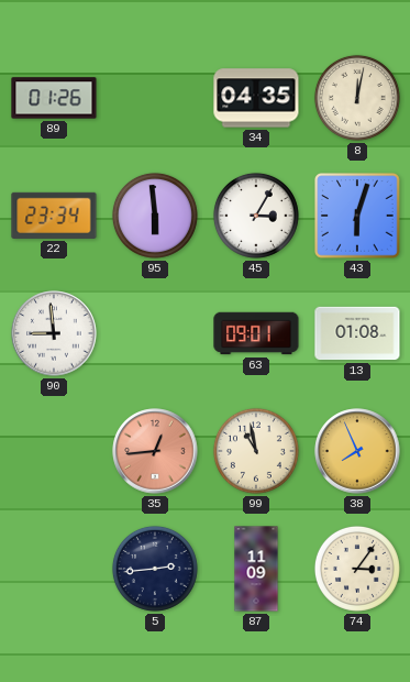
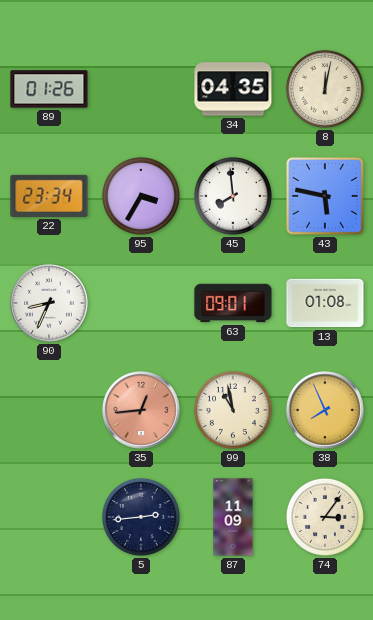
95: 5:59 -> 3:35 (141, 196)
45: 3:05 -> 7:59 (233, 196)
43: 6:03 -> 5:47 (325, 196)
90: 8:59 -> 8:34 (49, 303)
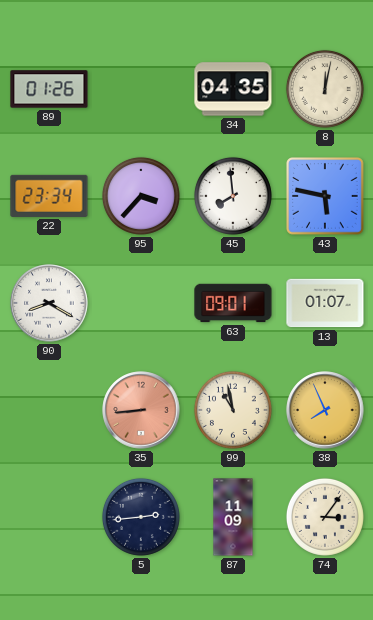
95: 3:35 -> 3:37 (141, 196)
90: 8:34 -> 8:20 (49, 303)
13: 01:08 -> 01:07 (325, 303)
35: 12:44 -> 8:44 (141, 410)
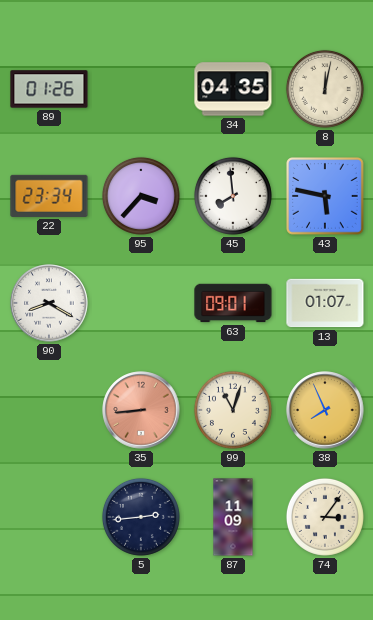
99: 10:58 -> 11:03 (233, 410)
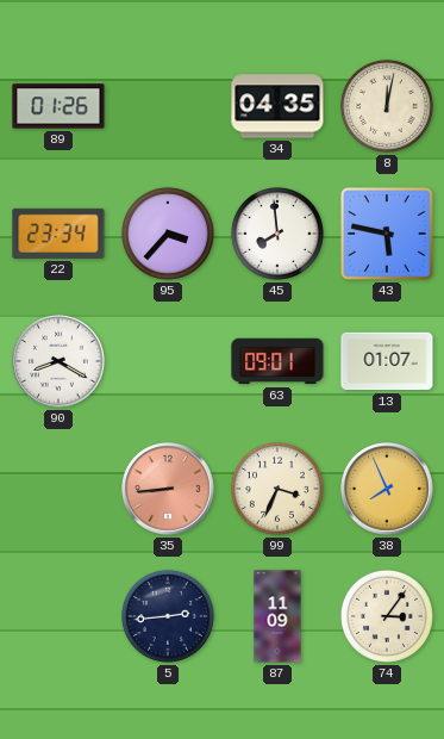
99: 11:03 -> 3:34 (277, 489)
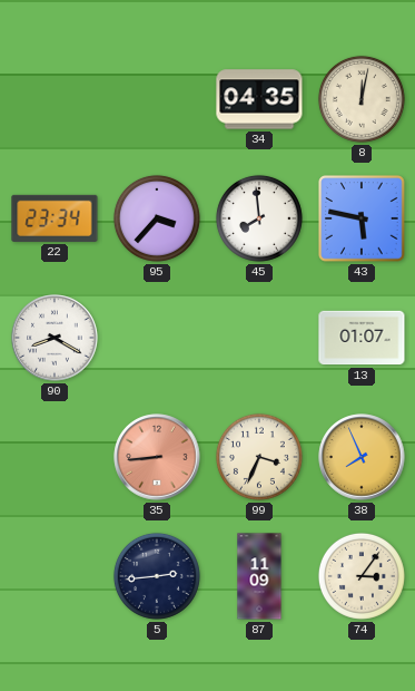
89: 01:26 -> none (58, 106)
63: 09:01 -> none (277, 361)
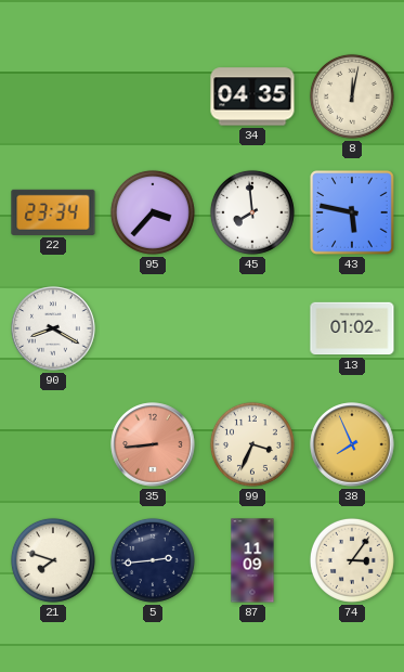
13: 01:07 -> 01:02 (352, 328)
21: none -> 7:48 (53, 560)
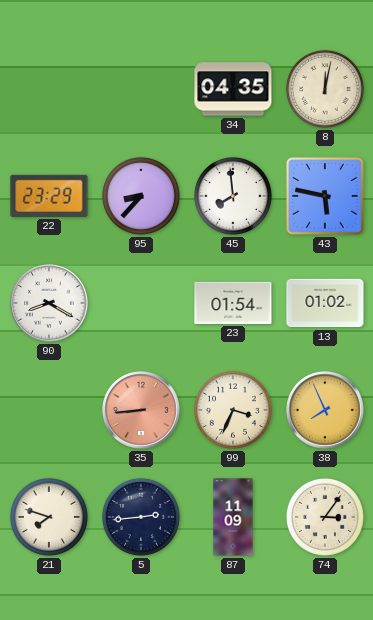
22: 23:34 -> 23:29 (49, 196)
95: 3:37 -> 8:37 (141, 196)
23: none -> 01:54 (233, 303)
